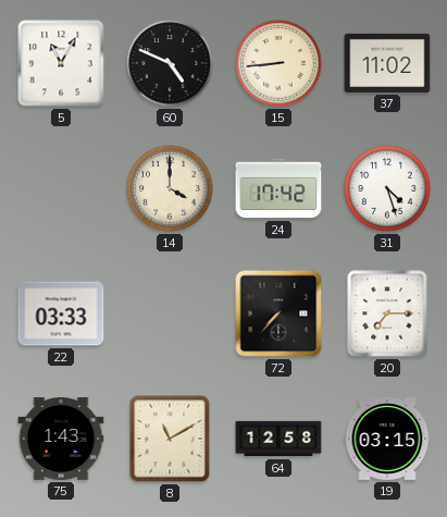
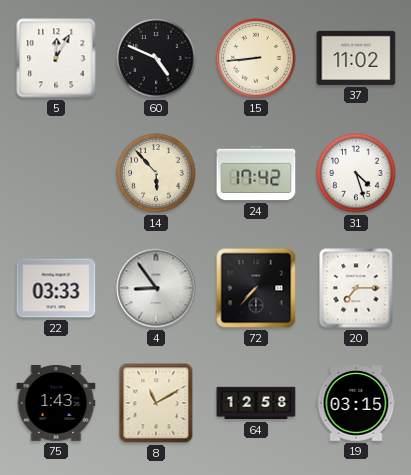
5: 11:05 -> 12:05 (56, 58)
14: 4:00 -> 5:53 (156, 173)
4: none -> 8:54 (156, 288)
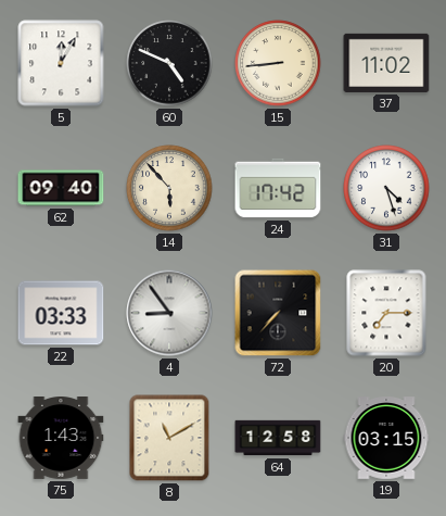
62: none -> 09:40 (61, 188)
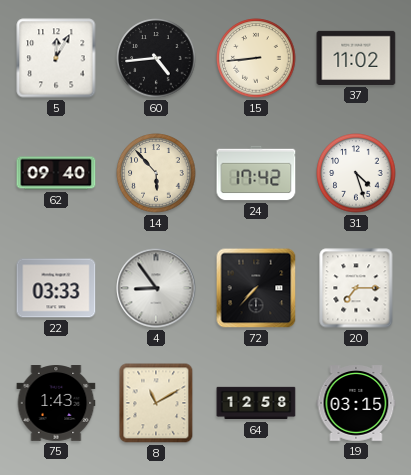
60: 4:49 -> 4:44 (156, 58)
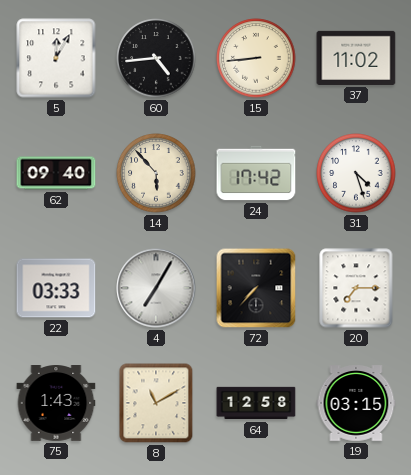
4: 8:54 -> 7:05 (156, 288)
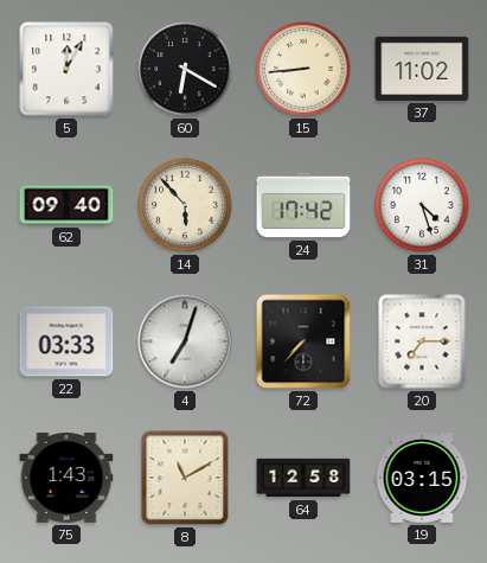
60: 4:44 -> 6:20 (185, 69)
4: 7:05 -> 7:03 (185, 341)
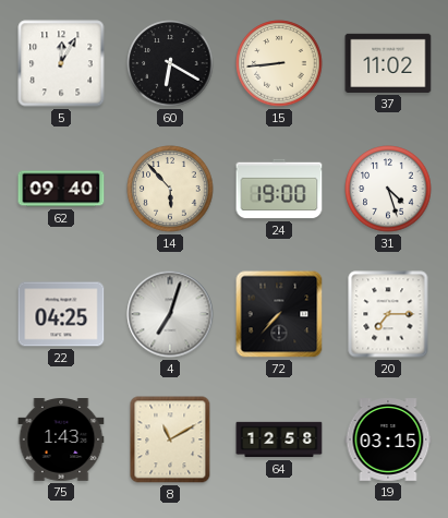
24: 17:42 -> 19:00 (279, 189)
22: 03:33 -> 04:25 (61, 314)
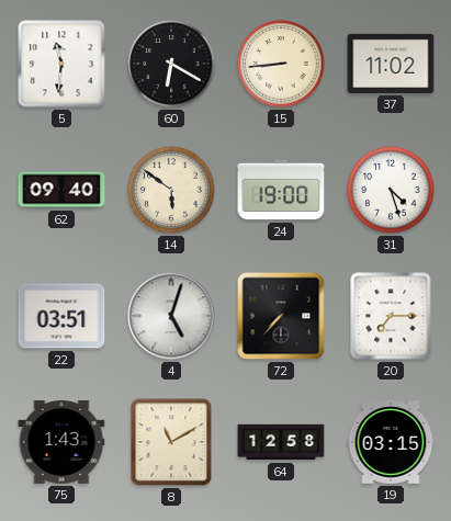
5: 12:05 -> 11:31 (61, 64)
14: 5:53 -> 5:51 (171, 190)
22: 04:25 -> 03:51 (61, 316)
4: 7:03 -> 5:03 (171, 316)
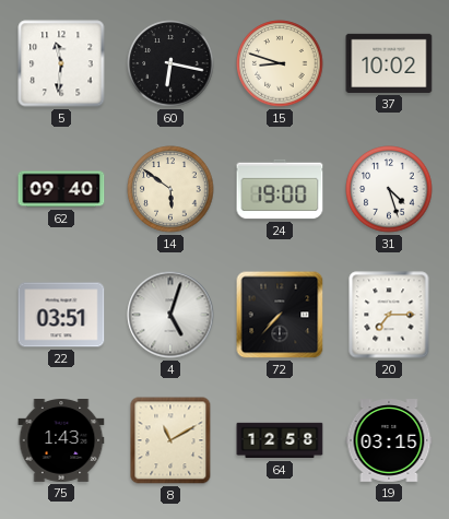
60: 6:20 -> 6:17 (170, 63)
15: 8:44 -> 8:48 (280, 63)
37: 11:02 -> 10:02 (389, 63)
